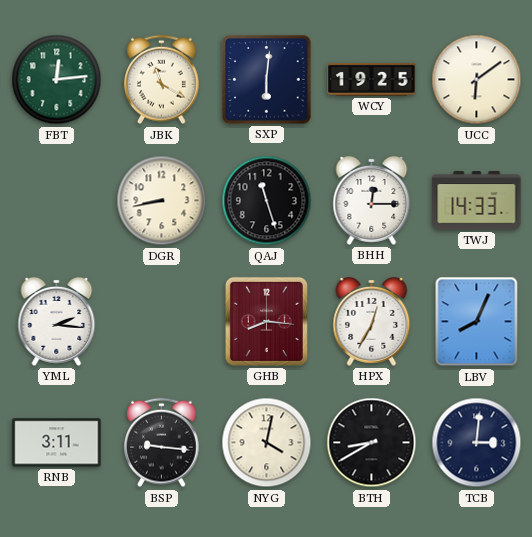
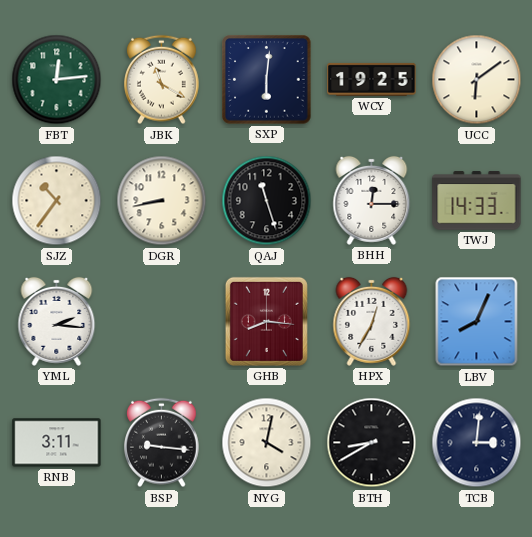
SJZ: none -> 10:36 (57, 201)
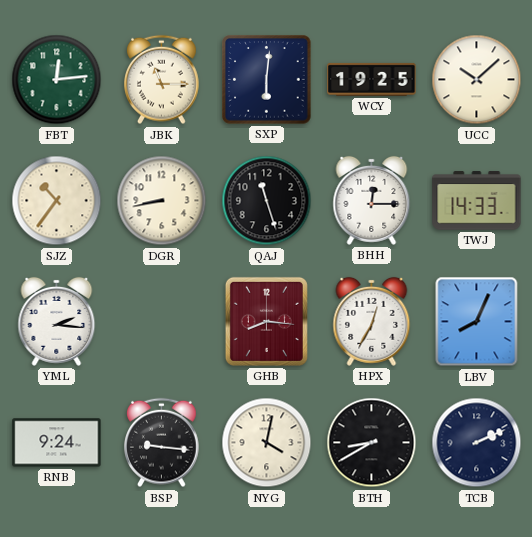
JBK: 11:20 -> 11:15 (162, 80)
UCC: 6:09 -> 10:08 (477, 80)
RNB: 3:11 -> 9:24 (57, 443)
TCB: 3:01 -> 2:11 (477, 443)
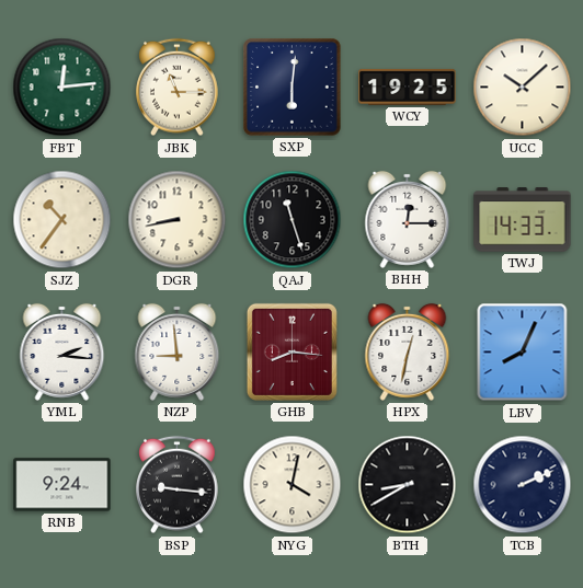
NZP: none -> 8:59 (178, 351)
HPX: 12:35 -> 12:32 (408, 351)
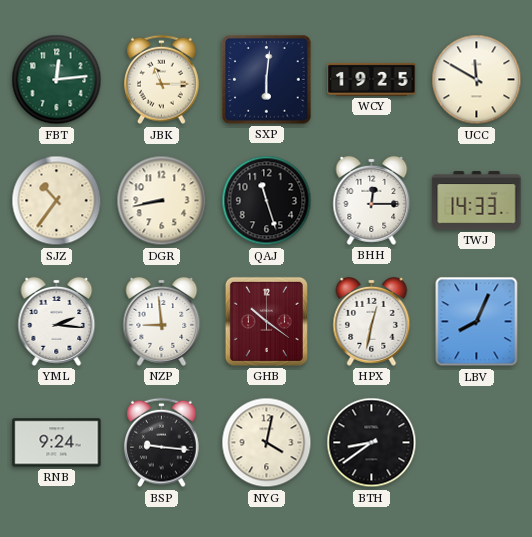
UCC: 10:08 -> 11:50 (477, 80)
GHB: 8:16 -> 10:21 (266, 321)
BTH: 8:40 -> 8:39 (372, 443)
TCB: 2:11 -> none (523, 485)
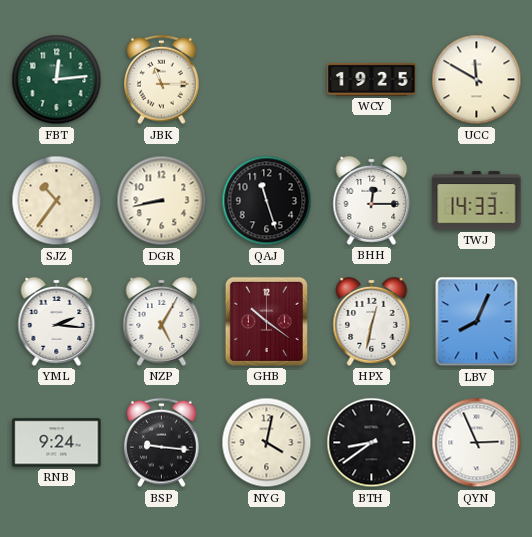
SXP: 6:01 -> none (267, 80)
NZP: 8:59 -> 5:05 (162, 321)
QYN: none -> 2:56 (477, 443)
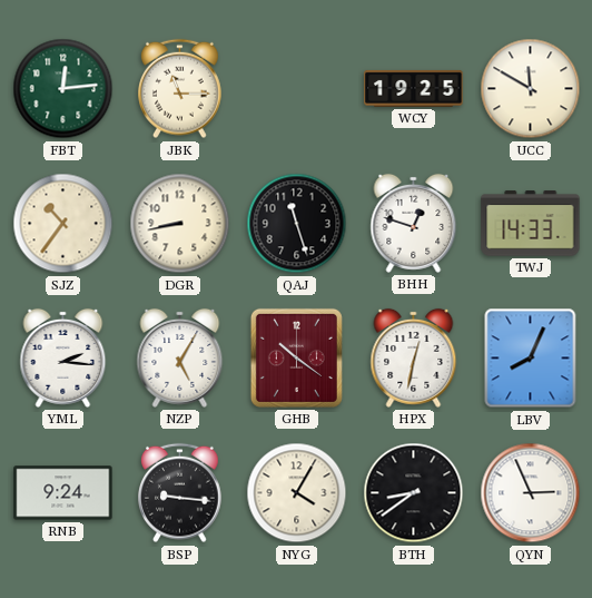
BHH: 12:15 -> 12:48 (414, 223)
NYG: 4:02 -> 4:05 (297, 493)
